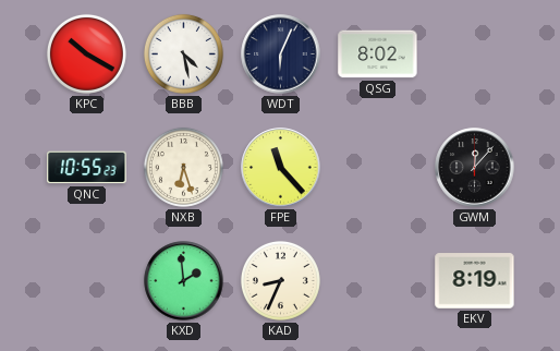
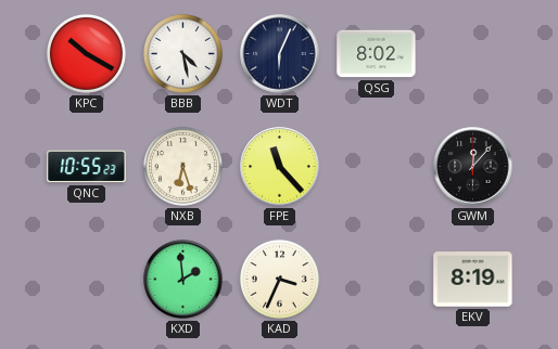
KAD: 8:34 -> 3:34 (279, 279)
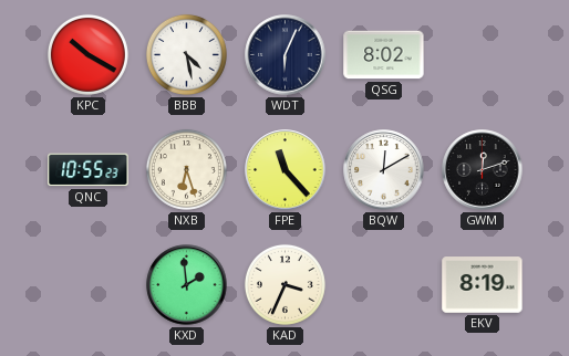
BQW: none -> 12:10 (384, 170)
GWM: 12:07 -> 12:12 (483, 170)
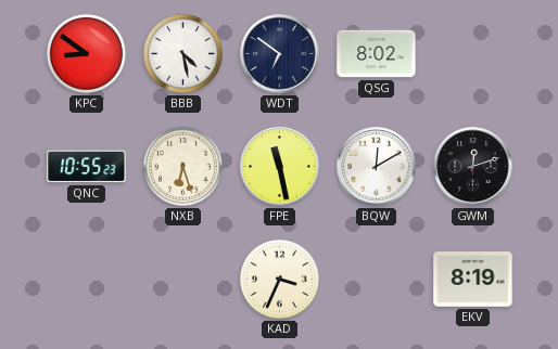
KPC: 10:20 -> 8:51 (86, 53)
WDT: 6:04 -> 6:51 (280, 54)
FPE: 11:23 -> 11:28 (280, 167)
KXD: 1:59 -> none (187, 285)
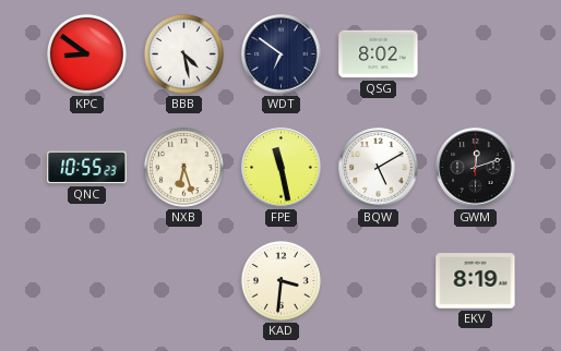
BQW: 12:10 -> 5:10 (379, 168)
KAD: 3:34 -> 3:31 (280, 280)
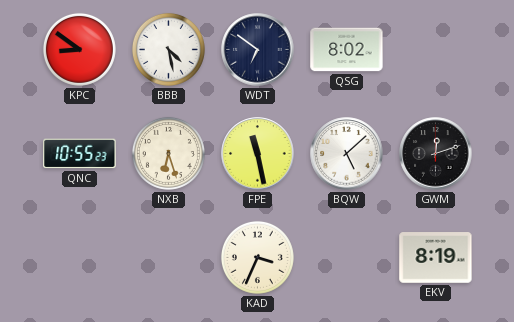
BQW: 5:10 -> 5:08 (347, 154)
KAD: 3:31 -> 3:34 (257, 257)
